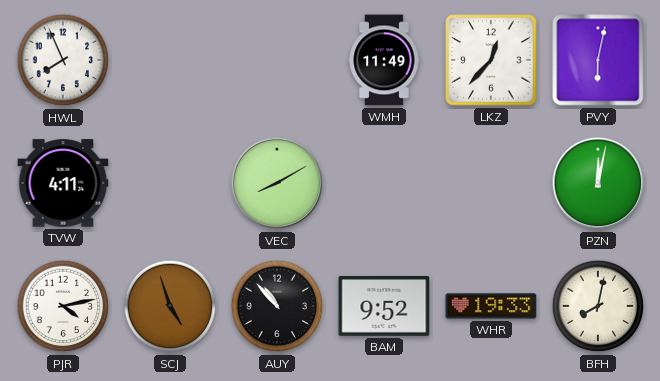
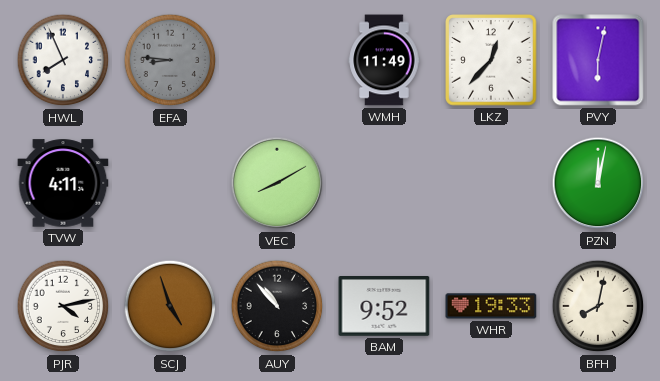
EFA: none -> 8:46 (170, 60)
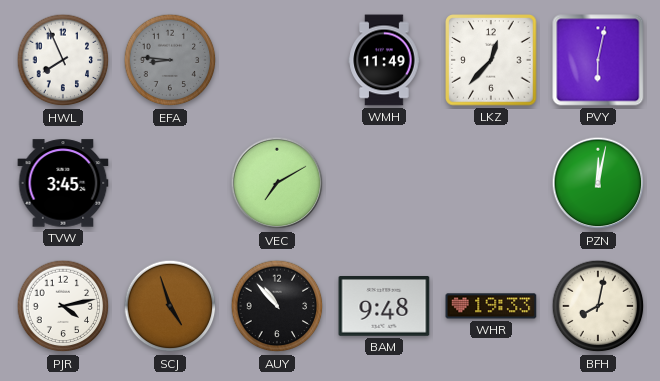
TVW: 4:11 -> 3:45 (63, 183)
VEC: 8:10 -> 7:10 (277, 183)
BAM: 9:52 -> 9:48 (384, 307)
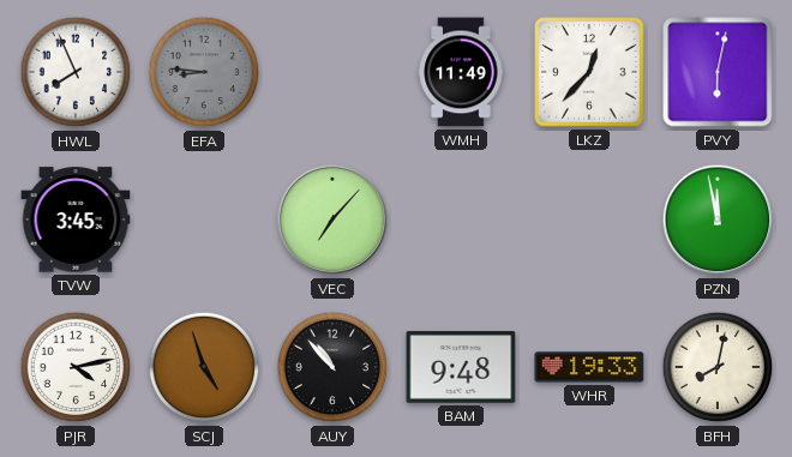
VEC: 7:10 -> 7:07 (332, 220)
PZN: 12:02 -> 11:58 (718, 220)
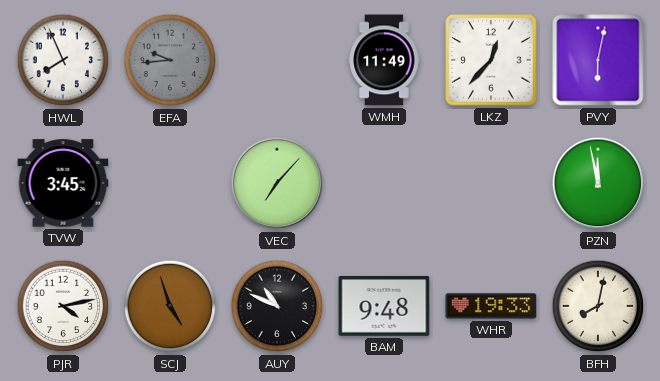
EFA: 8:46 -> 9:44 (170, 60)
AUY: 10:53 -> 10:49 (277, 306)
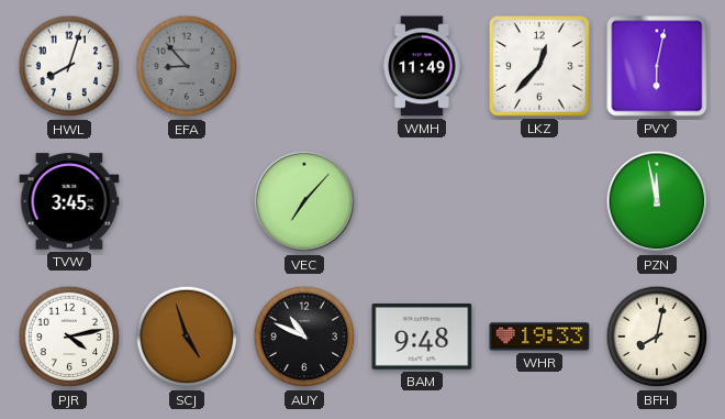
HWL: 7:56 -> 8:03 (69, 66)
EFA: 9:44 -> 8:53 (187, 66)
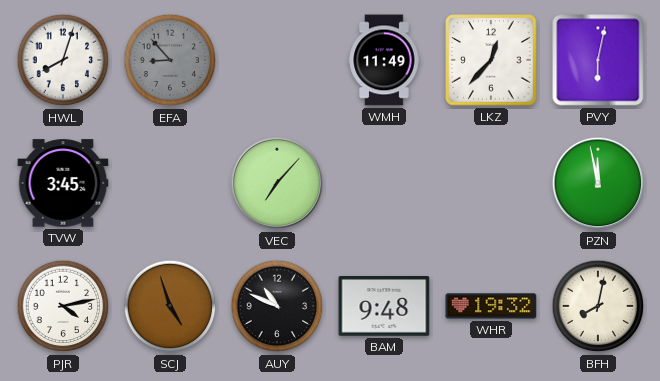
WHR: 19:33 -> 19:32 (491, 306)
